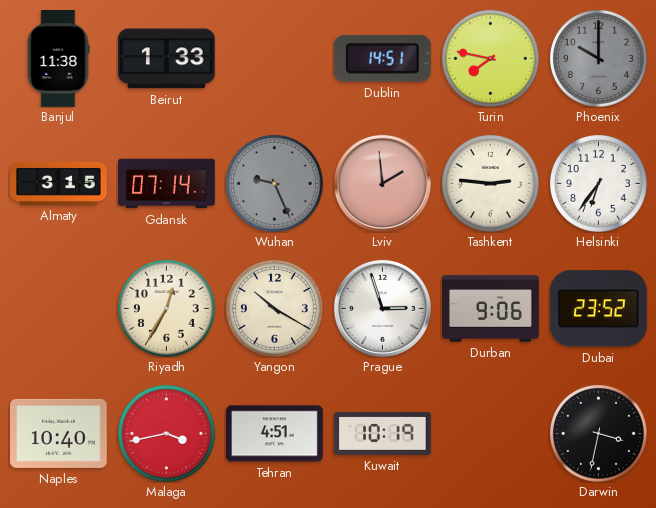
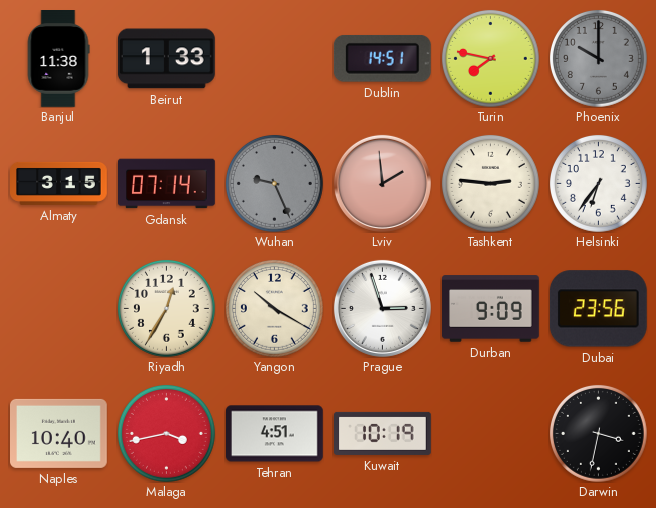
Durban: 9:06 -> 9:09 (491, 309)
Dubai: 23:52 -> 23:56 (598, 309)
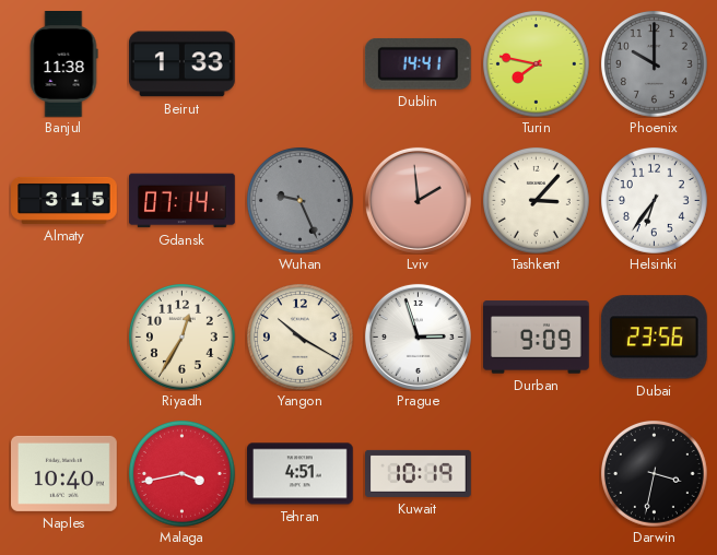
Dublin: 14:51 -> 14:41 (418, 63)
Tashkent: 2:46 -> 3:07 (536, 200)
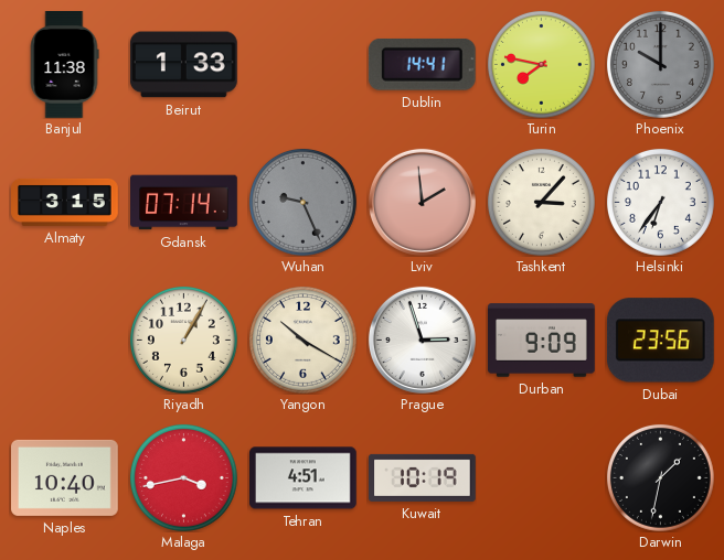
Riyadh: 12:35 -> 1:05 (183, 340)
Darwin: 3:32 -> 1:32 (660, 477)
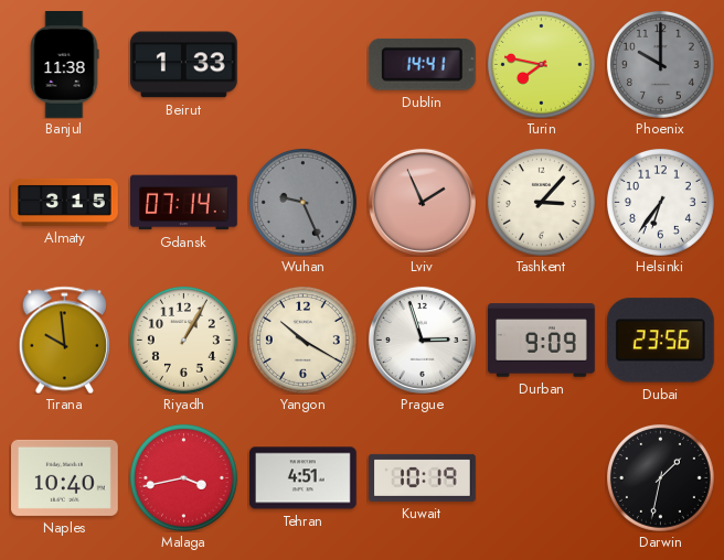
Lviv: 1:59 -> 1:56 (422, 202)
Tirana: none -> 9:59 (64, 340)
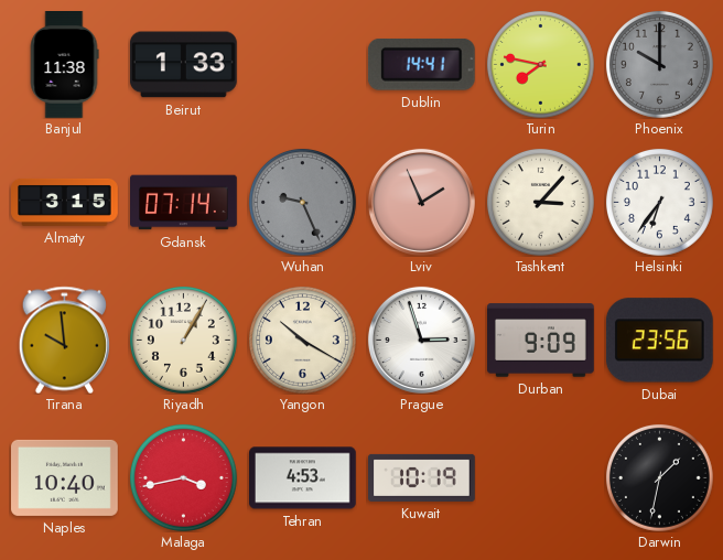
Tehran: 4:51 -> 4:53 (303, 478)
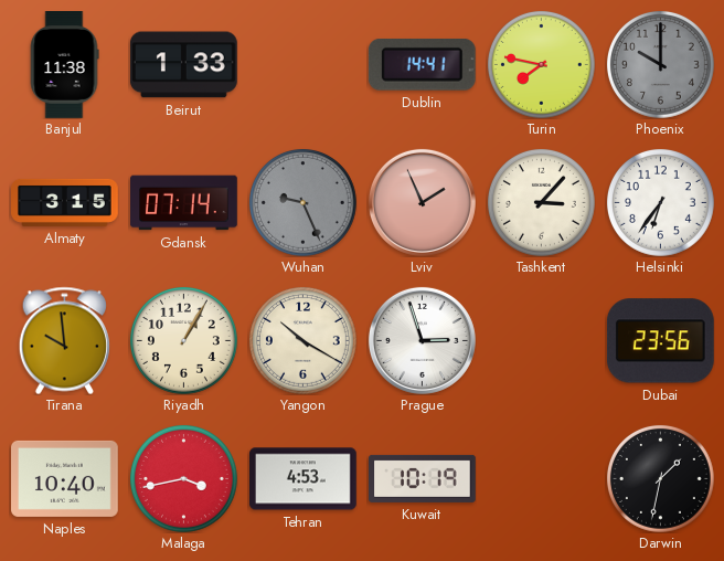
Durban: 9:09 -> none (541, 341)
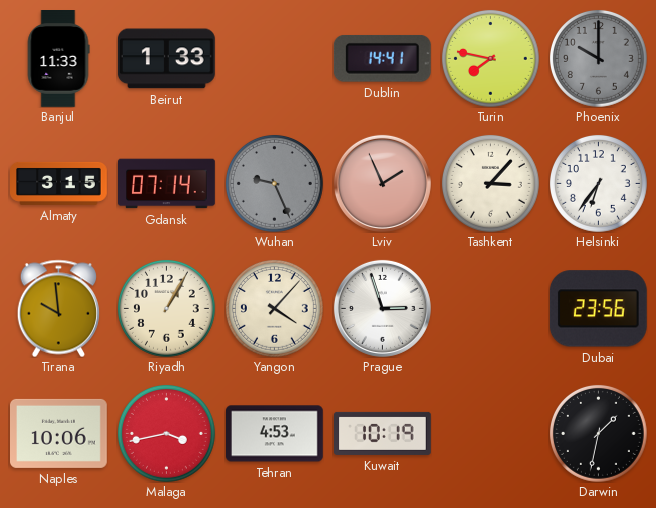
Banjul: 11:38 -> 11:33 (58, 59)
Yangon: 10:20 -> 4:07 (274, 308)
Naples: 10:40 -> 10:06 (59, 433)
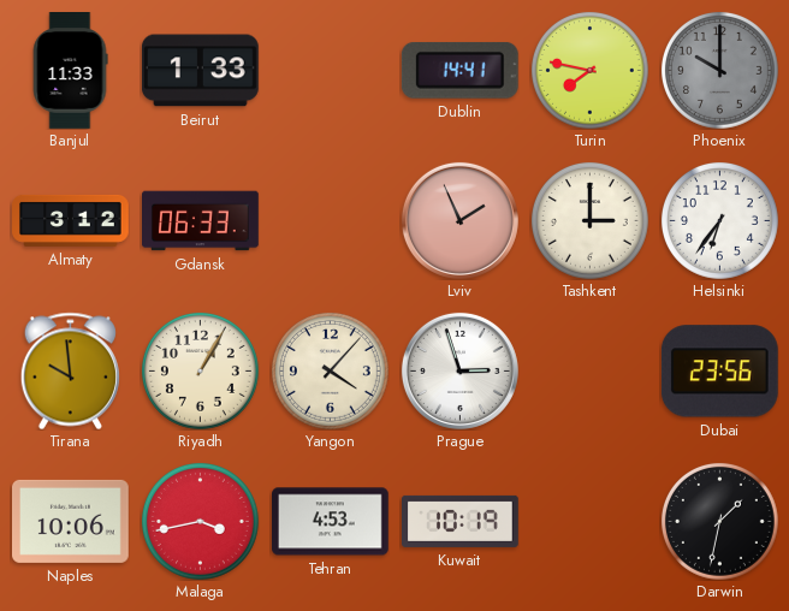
Almaty: 3:15 -> 3:12 (71, 220)
Gdansk: 07:14 -> 06:33 (201, 221)
Wuhan: 9:26 -> none (274, 183)
Tashkent: 3:07 -> 3:00 (589, 220)
